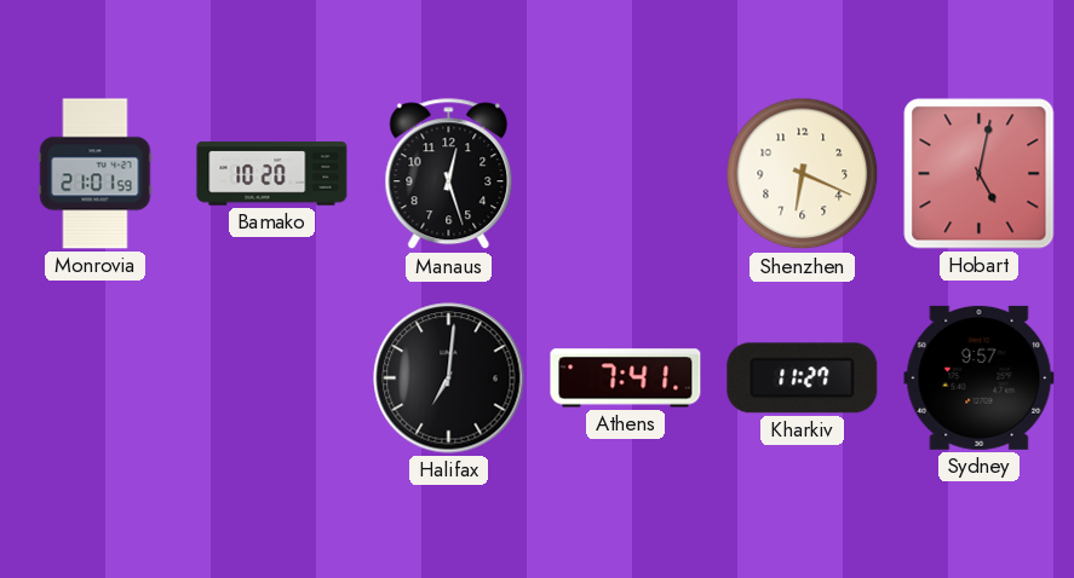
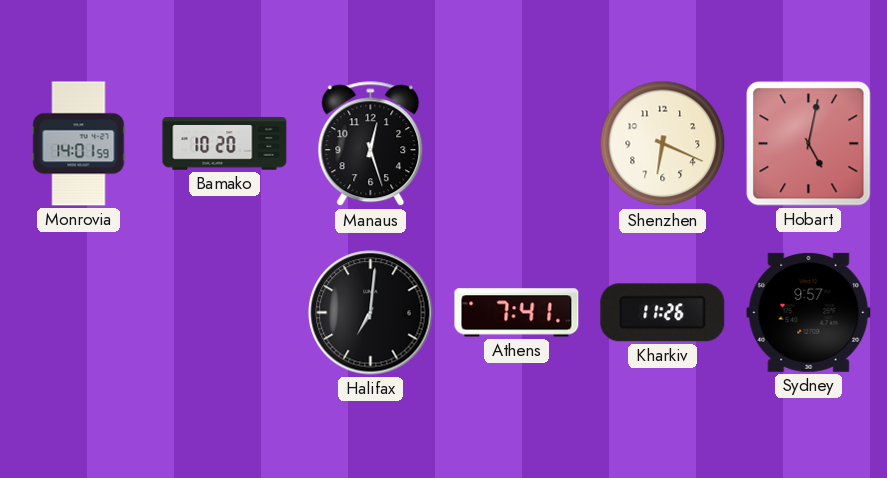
Monrovia: 21:01 -> 14:01 (79, 144)
Kharkiv: 11:27 -> 11:26 (663, 313)
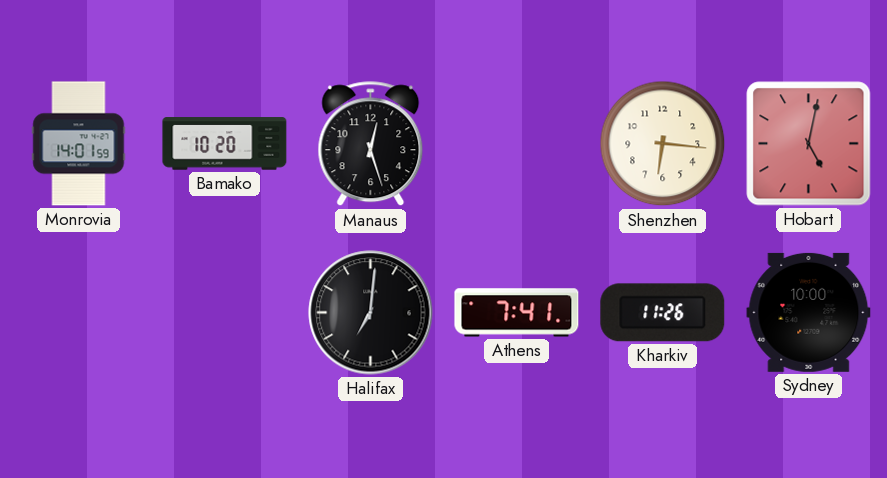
Shenzhen: 6:19 -> 6:16 (663, 144)
Sydney: 9:57 -> 10:00 (809, 312)
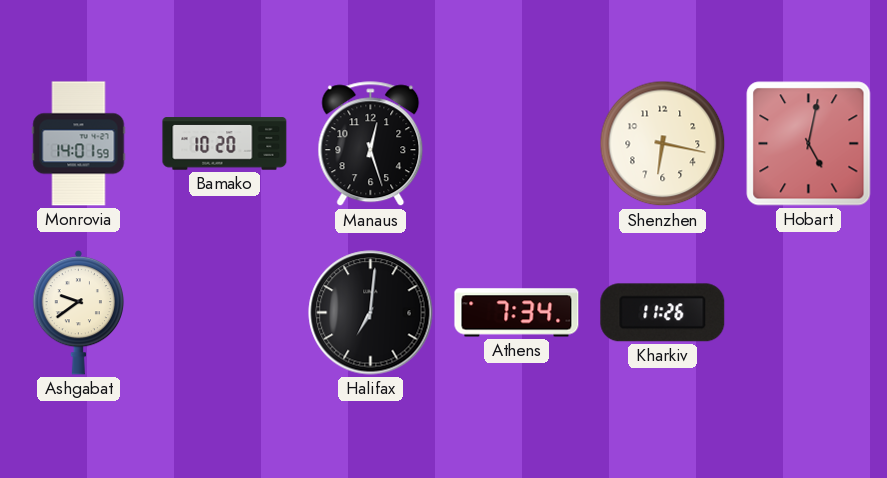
Shenzhen: 6:16 -> 6:17 (663, 144)
Ashgabat: none -> 9:39 (79, 312)
Athens: 7:41 -> 7:34 (517, 313)
Sydney: 10:00 -> none (809, 312)
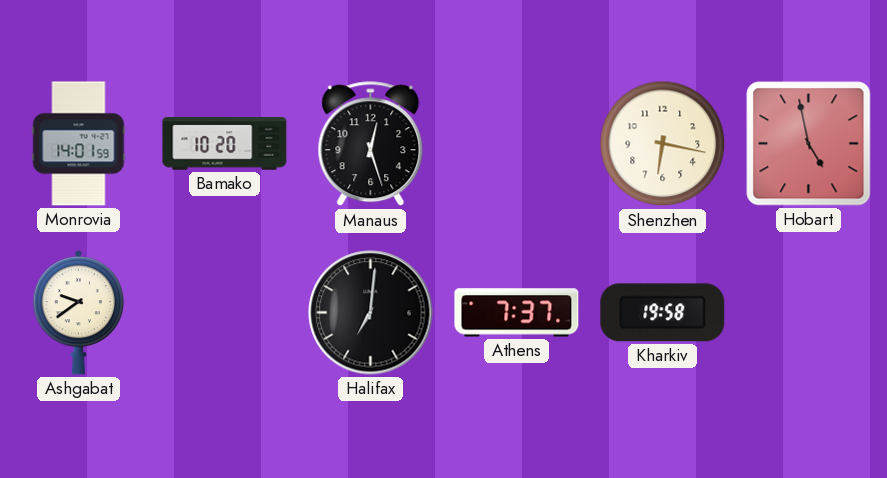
Hobart: 5:02 -> 4:58 (809, 144)
Athens: 7:34 -> 7:37 (517, 313)
Kharkiv: 11:26 -> 19:58 (663, 313)
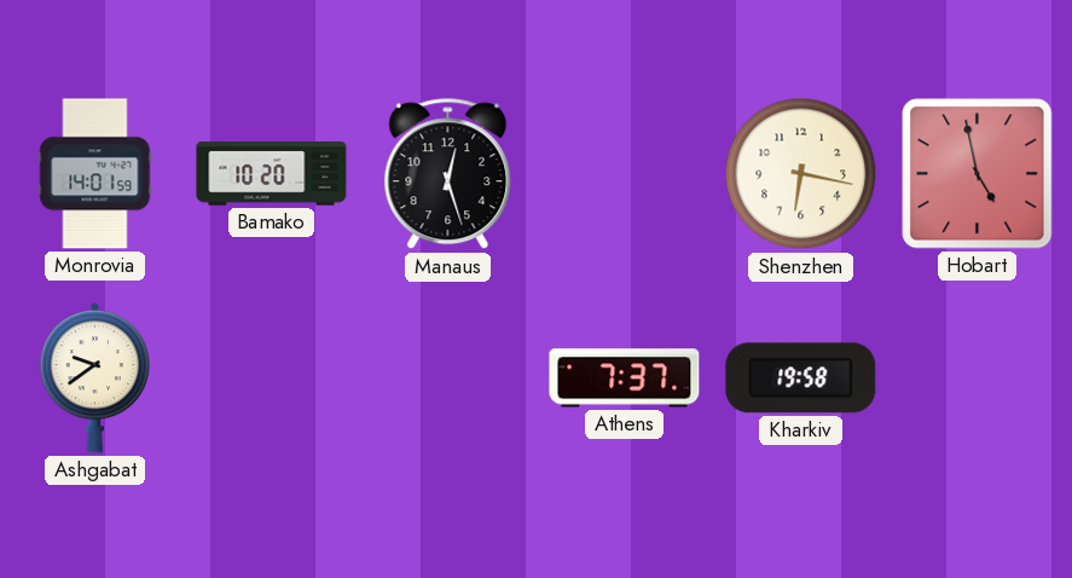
Halifax: 7:01 -> none (371, 313)
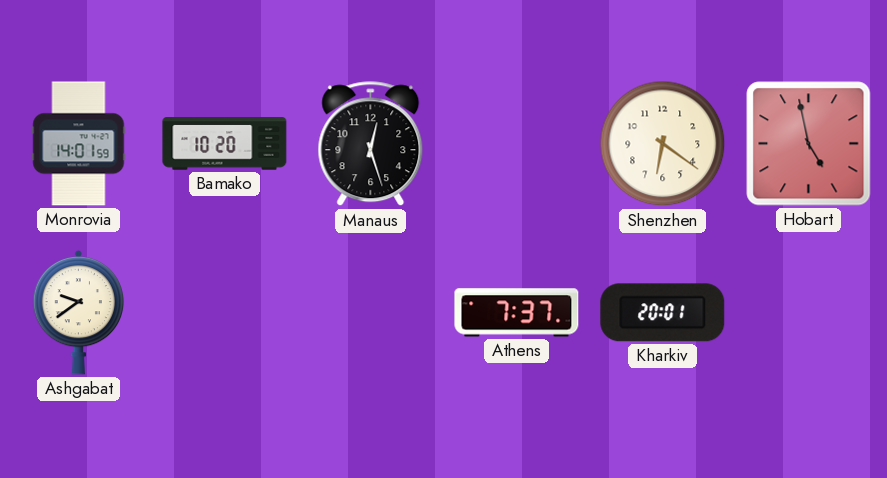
Shenzhen: 6:17 -> 6:21 (663, 144)
Kharkiv: 19:58 -> 20:01 (663, 313)
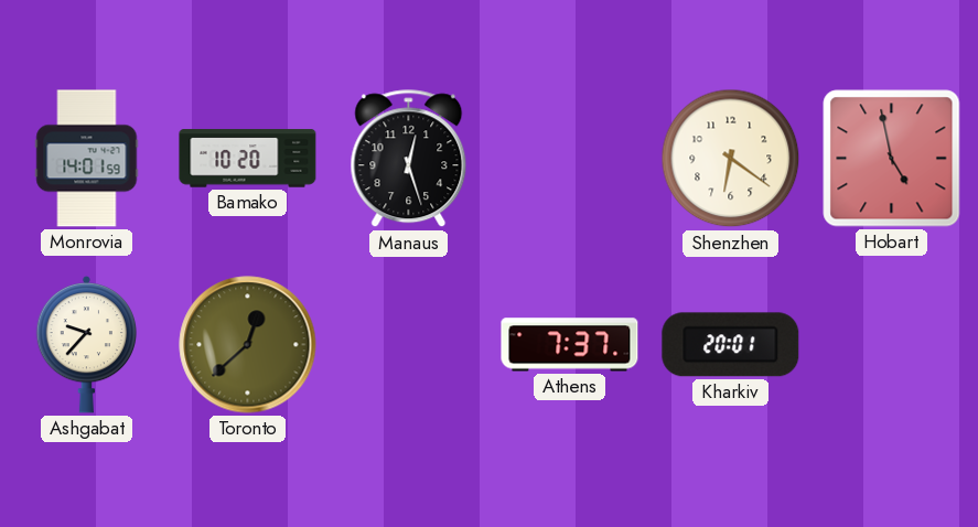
Ashgabat: 9:39 -> 9:37 (87, 344)
Toronto: none -> 12:38 (248, 345)
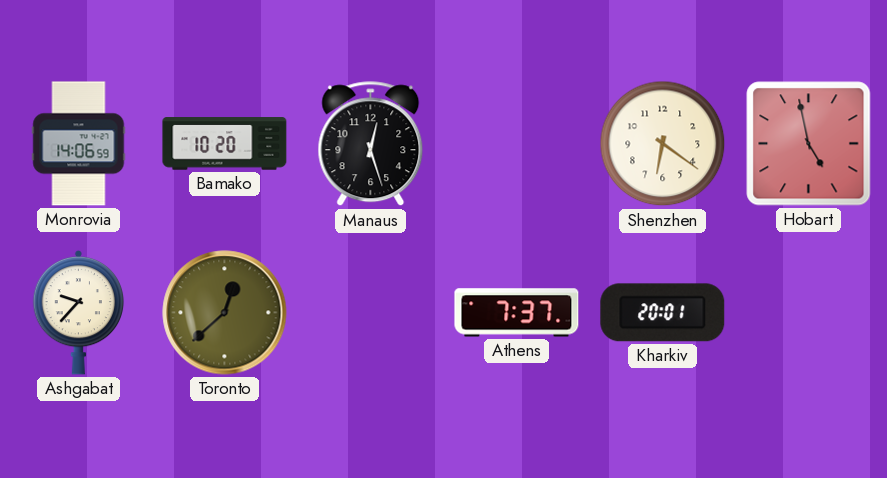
Monrovia: 14:01 -> 14:06 (79, 144)
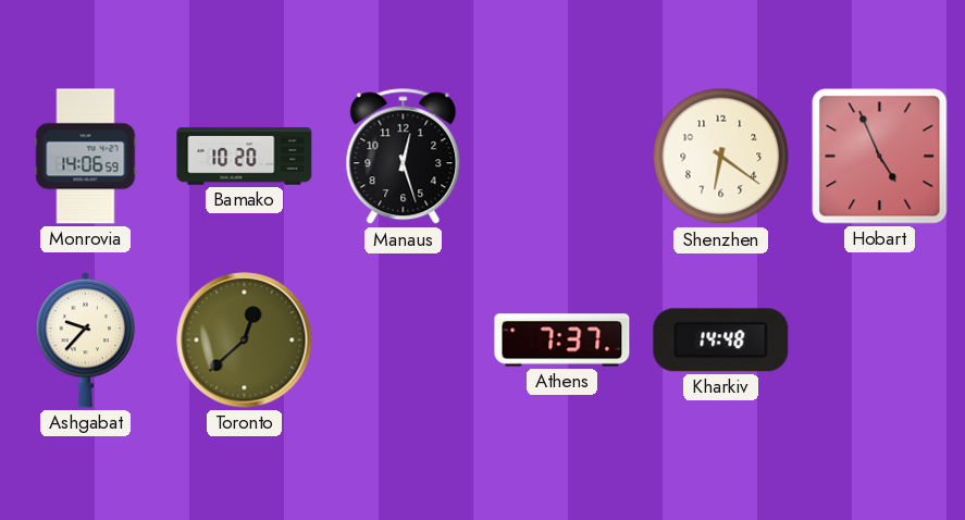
Hobart: 4:58 -> 4:56 (880, 157)
Kharkiv: 20:01 -> 14:48 (721, 341)
